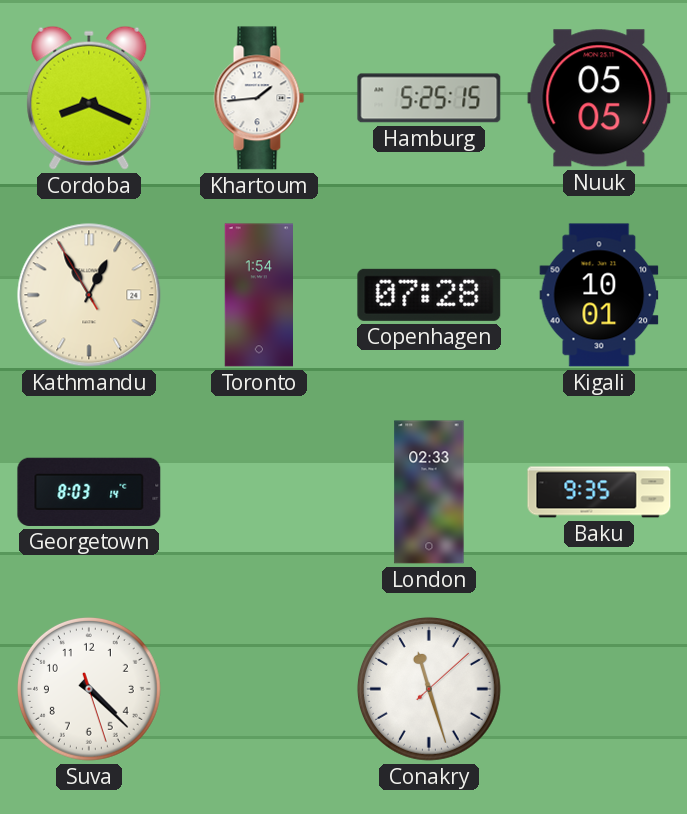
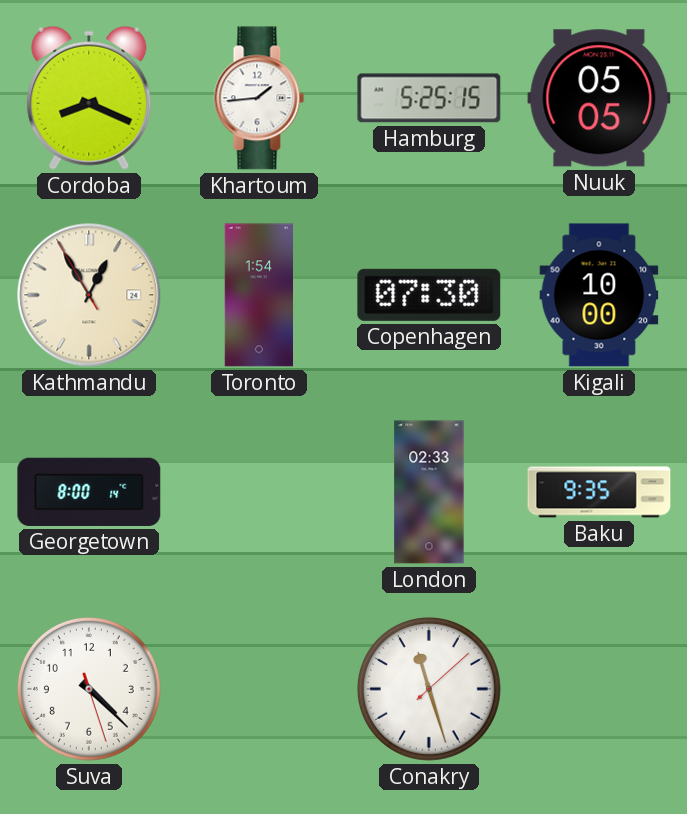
Copenhagen: 07:28 -> 07:30 (429, 295)
Kigali: 10:01 -> 10:00 (599, 295)
Georgetown: 8:03 -> 8:00 (89, 492)
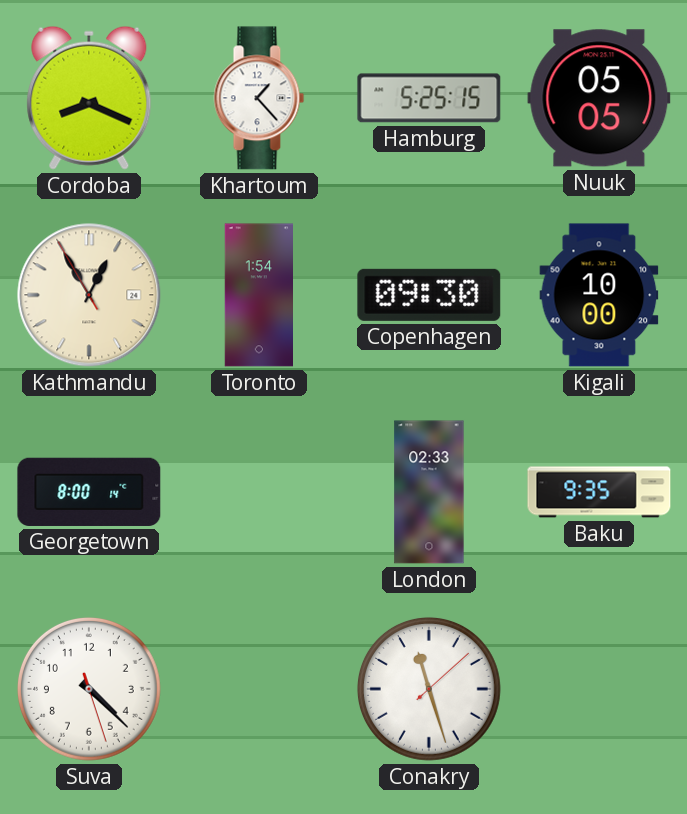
Khartoum: 1:44 -> 1:23 (259, 98)
Copenhagen: 07:30 -> 09:30 (429, 295)
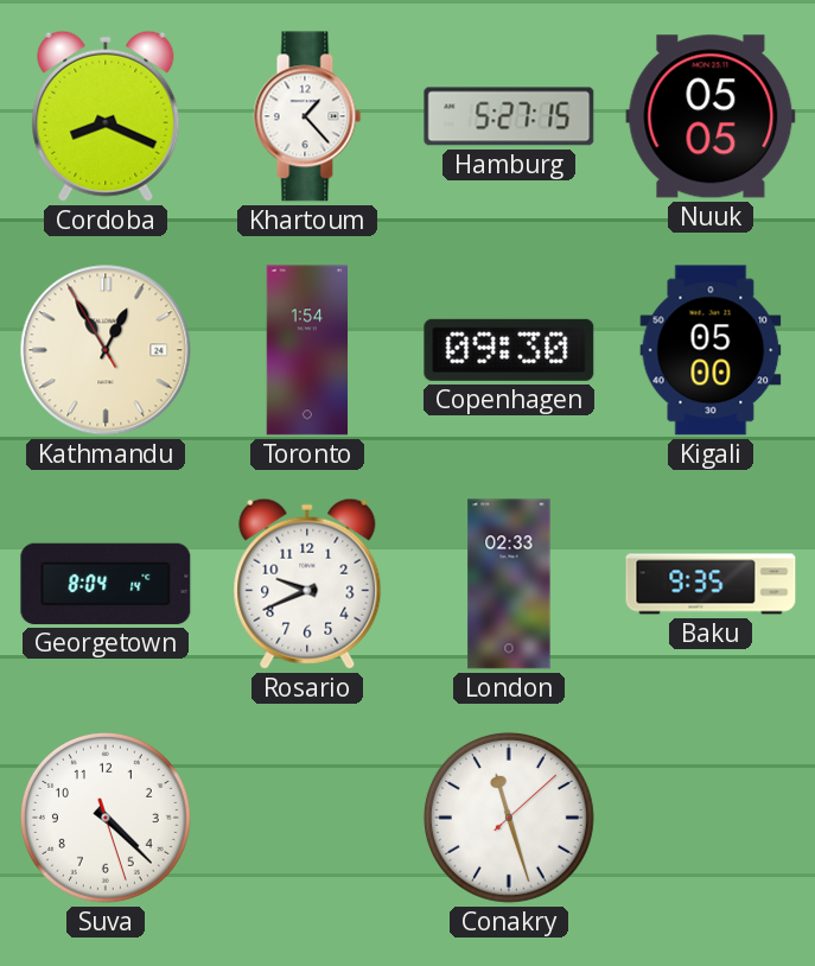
Hamburg: 5:25 -> 5:27 (509, 116)
Kigali: 10:00 -> 05:00 (711, 350)
Georgetown: 8:00 -> 8:04 (106, 584)
Rosario: none -> 9:41 (307, 584)
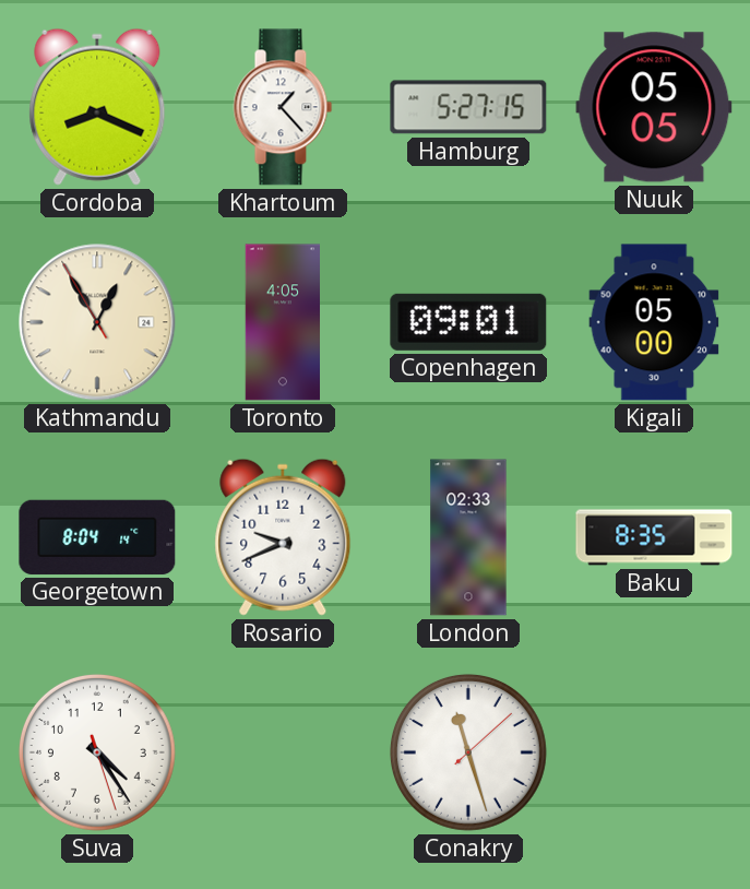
Toronto: 1:54 -> 4:05 (283, 322)
Copenhagen: 09:30 -> 09:01 (468, 322)
Baku: 9:35 -> 8:35 (654, 537)
Suva: 4:22 -> 4:24 (97, 752)
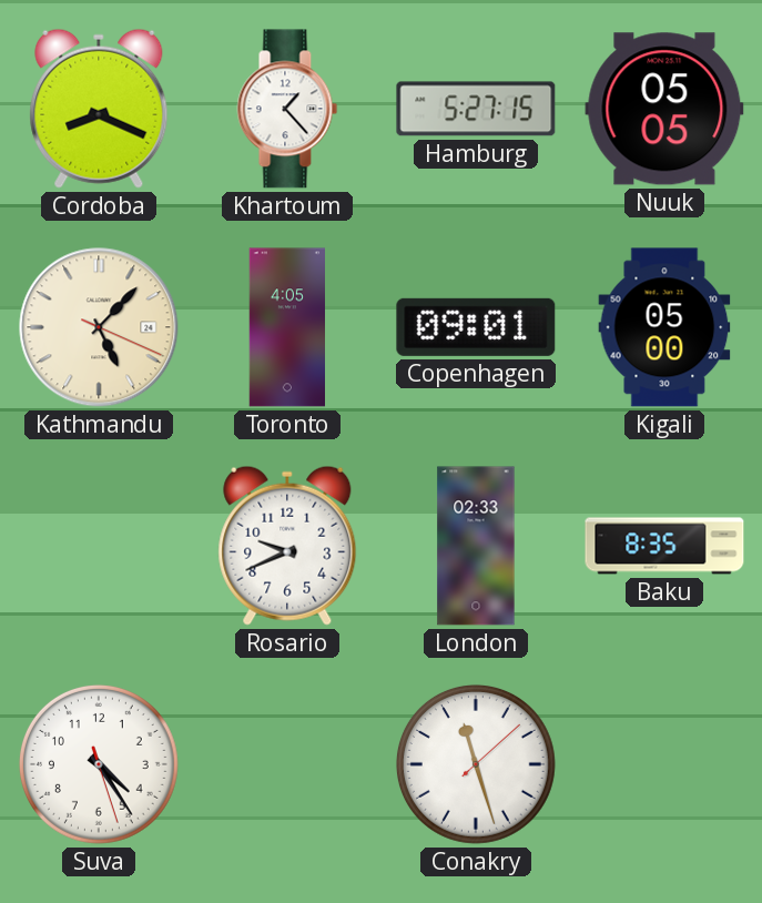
Kathmandu: 12:54 -> 5:07 (99, 327)
Georgetown: 8:04 -> none (97, 537)
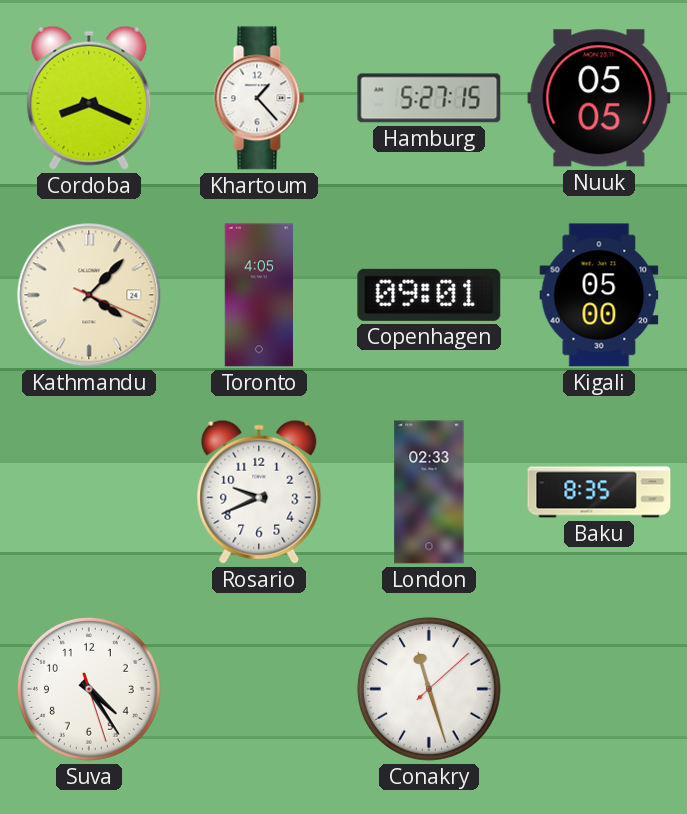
Kathmandu: 5:07 -> 4:07 (89, 295)
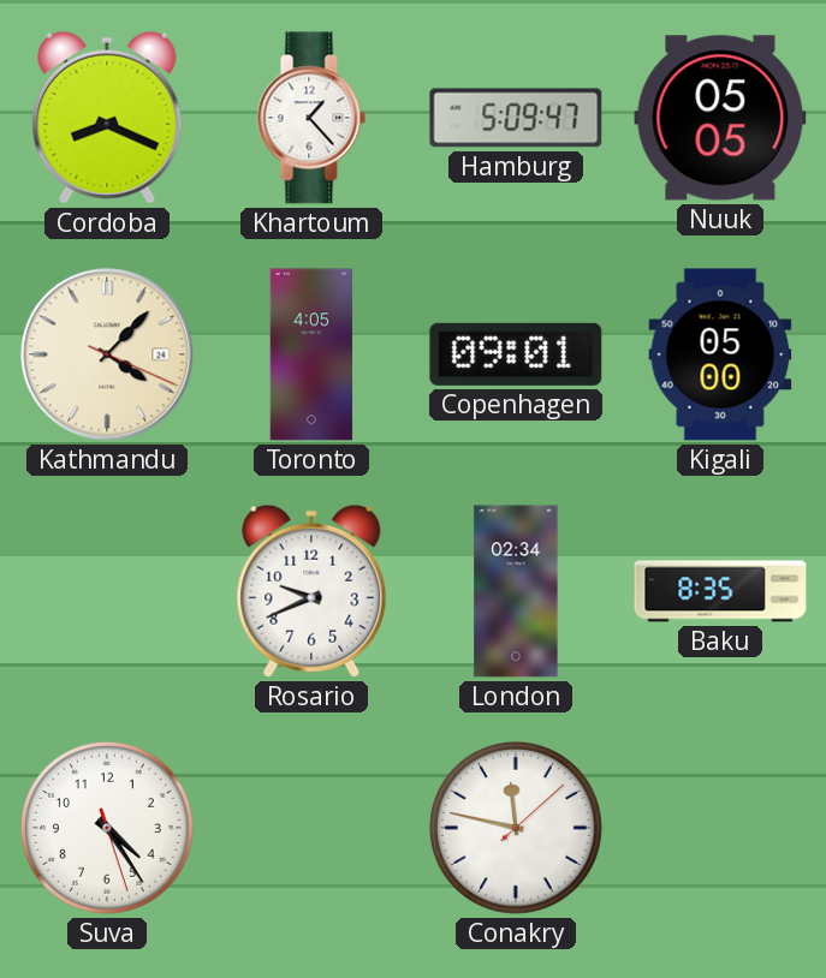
Hamburg: 5:27 -> 5:09 (516, 118)
London: 02:33 -> 02:34 (516, 591)
Conakry: 11:27 -> 11:47 (516, 828)
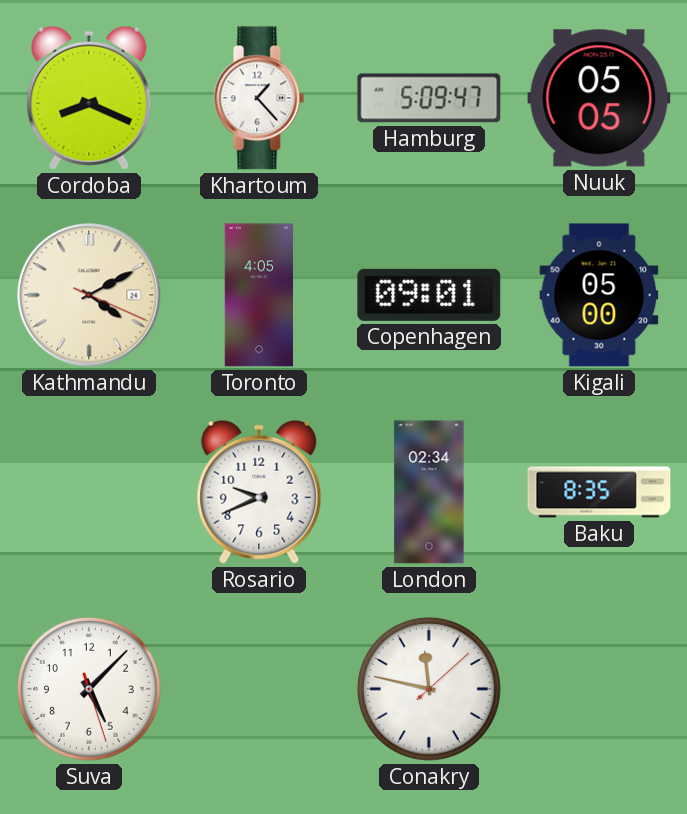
Kathmandu: 4:07 -> 4:10 (89, 295)
Suva: 4:24 -> 5:07 (89, 689)
